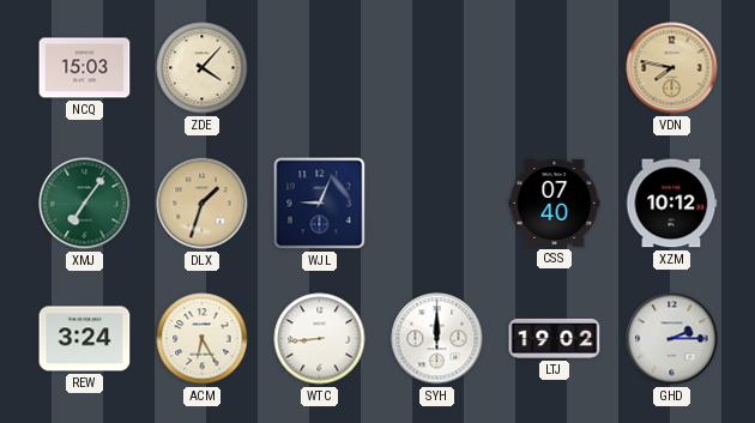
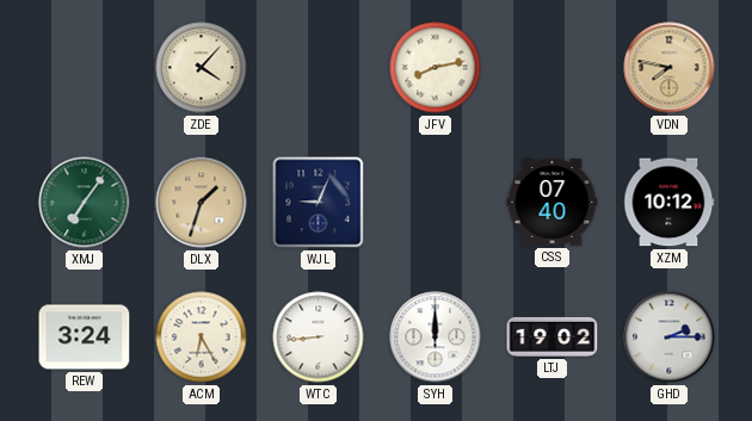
NCQ: 15:03 -> none (85, 68)
JFV: none -> 8:13 (436, 68)
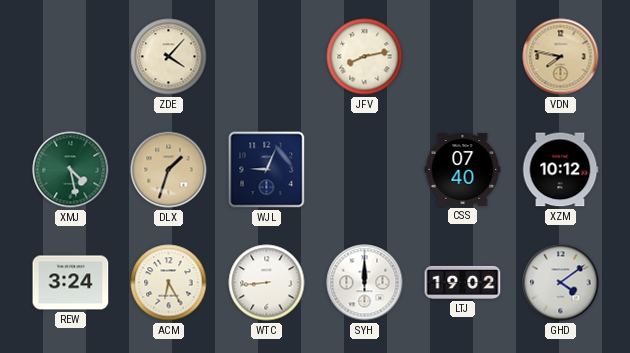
XMJ: 7:06 -> 4:28 (71, 170)
GHD: 2:15 -> 4:09 (561, 283)
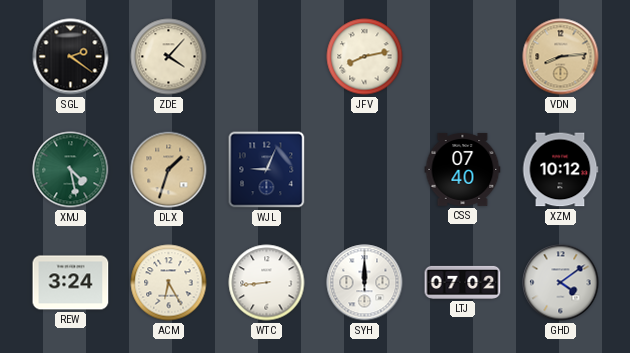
SGL: none -> 2:21 (71, 57)
VDN: 7:47 -> 8:14 (561, 57)
LTJ: 19:02 -> 07:02 (463, 282)
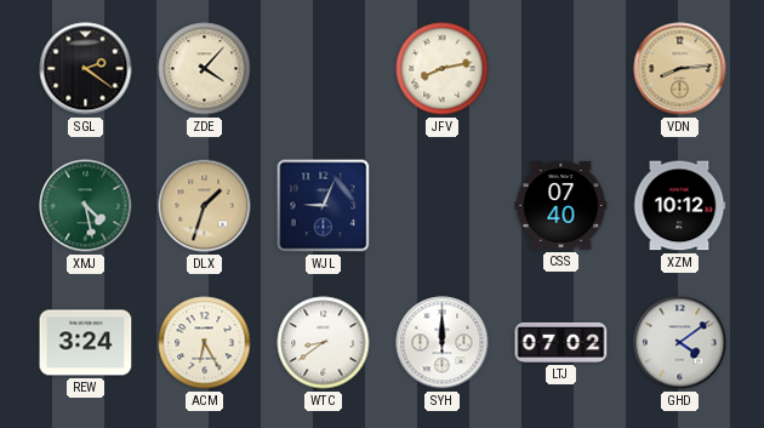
WTC: 8:44 -> 8:39 (324, 343)
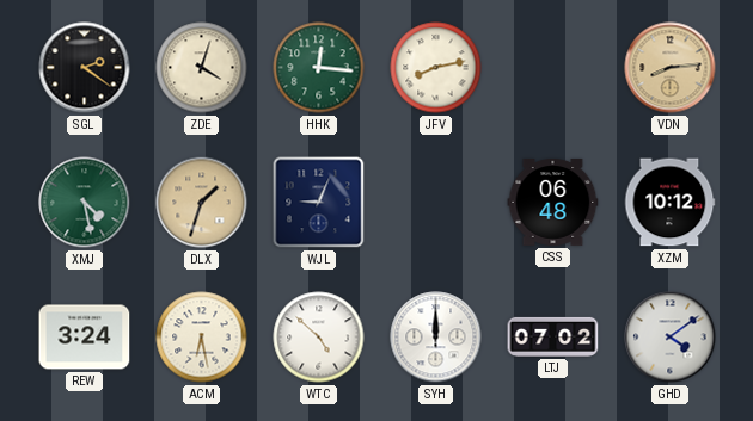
ZDE: 4:07 -> 4:03 (202, 68)
HHK: none -> 12:16 (319, 68)
CSS: 07:40 -> 06:48 (553, 202)
ACM: 6:25 -> 6:28 (202, 338)
WTC: 8:39 -> 4:52 (319, 338)
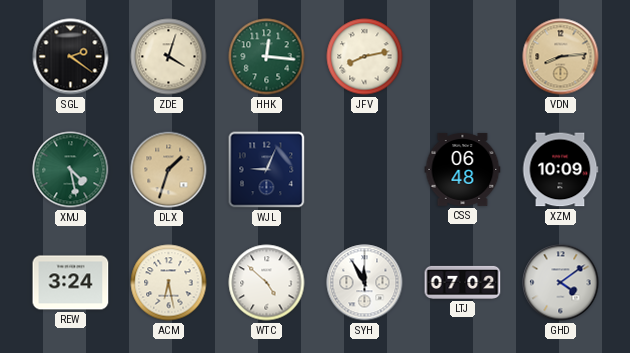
XZM: 10:12 -> 10:09 (560, 170)
SYH: 12:00 -> 11:55 (365, 283)
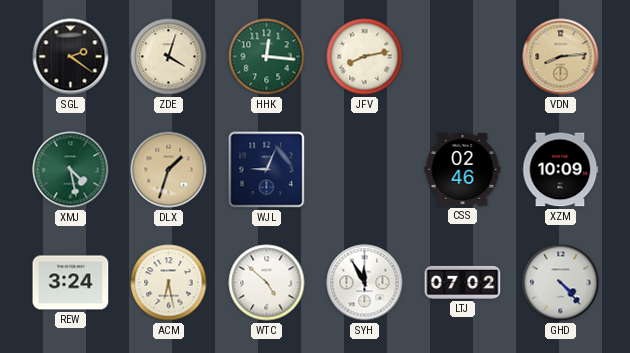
CSS: 06:48 -> 02:46 (463, 169)
GHD: 4:09 -> 4:23 (561, 283)
